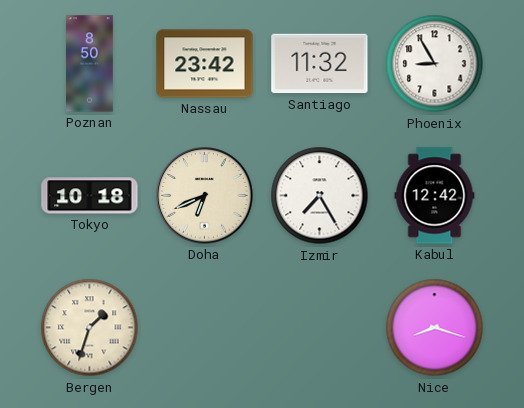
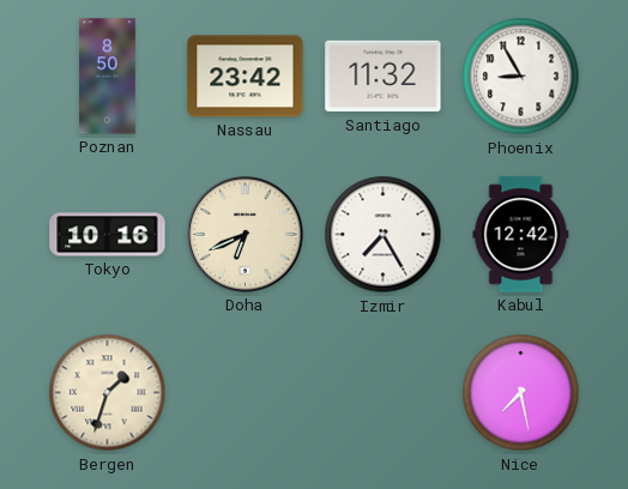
Tokyo: 10:18 -> 10:16 (108, 235)
Nice: 8:18 -> 7:28 (521, 393)
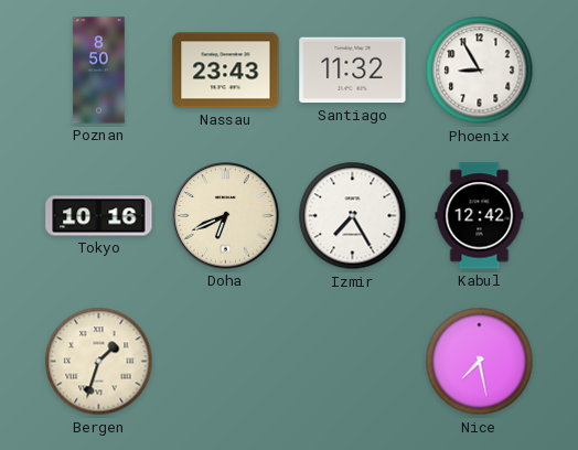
Nassau: 23:42 -> 23:43 (226, 71)
